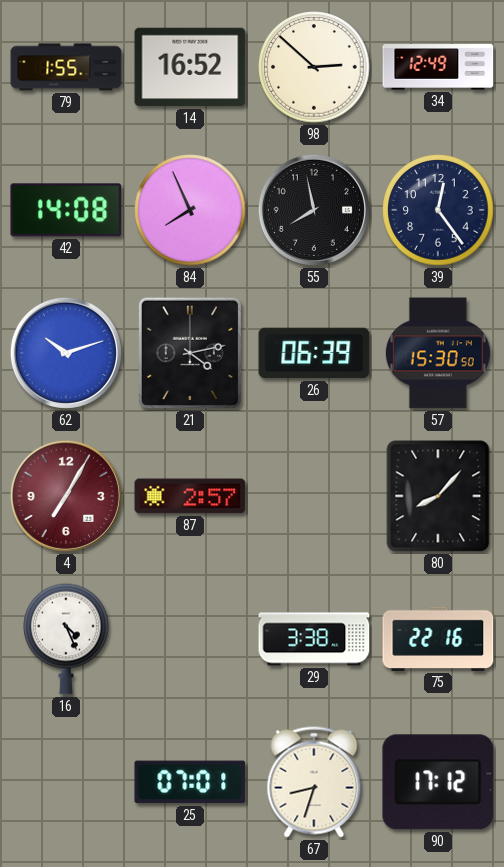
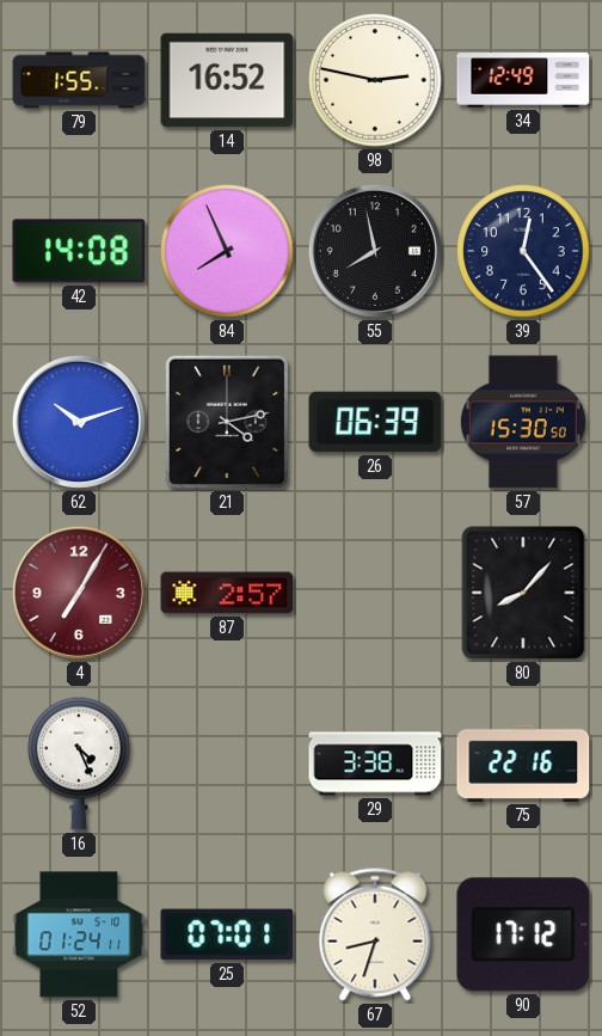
98: 2:52 -> 2:47 (375, 80)
52: none -> 01:24 (79, 934)
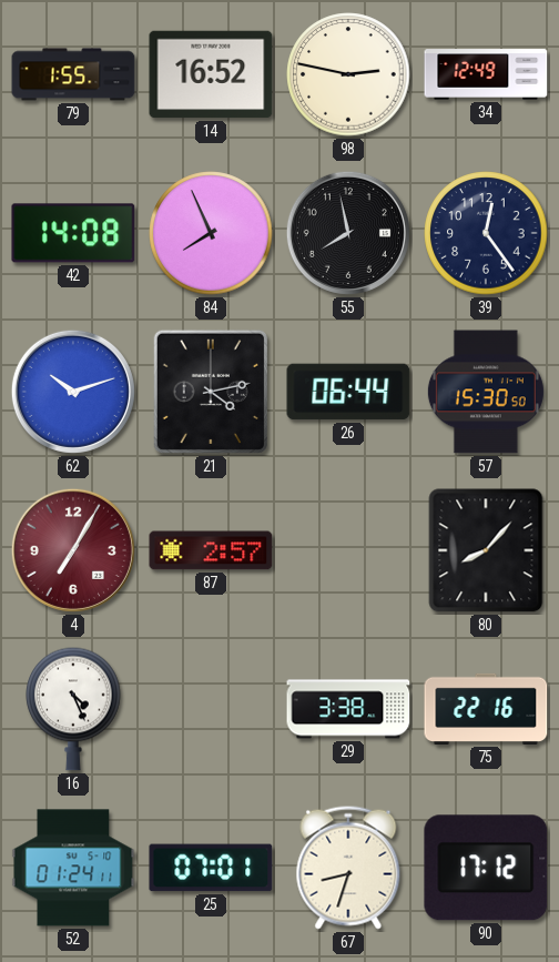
26: 06:39 -> 06:44 (348, 392)
